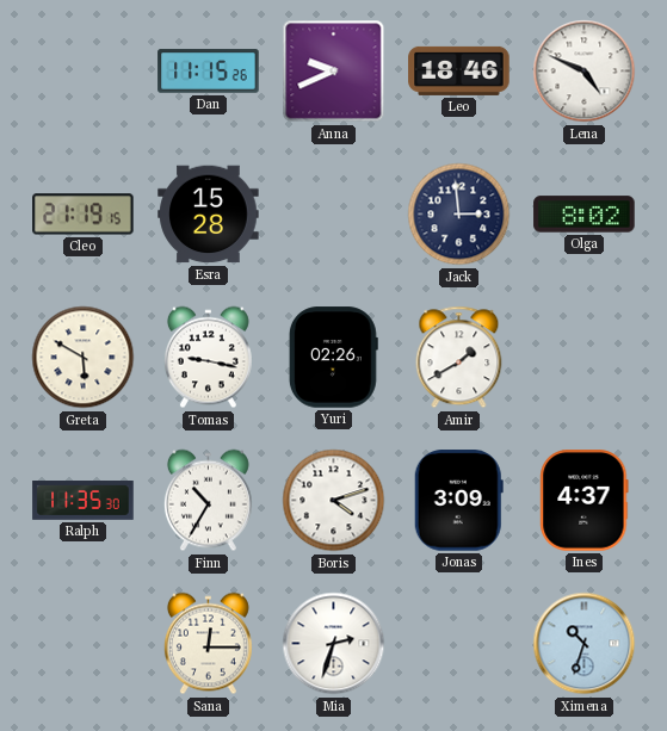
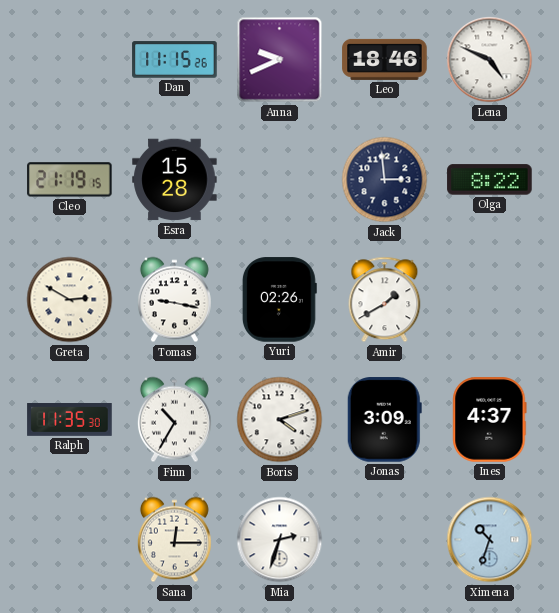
Olga: 8:02 -> 8:22 (490, 180)
Greta: 5:50 -> 2:50 (70, 300)
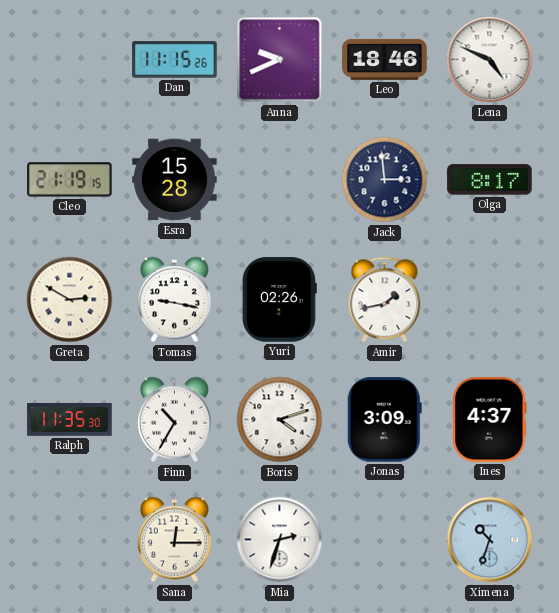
Olga: 8:22 -> 8:17 (490, 180)
Amir: 1:40 -> 1:43 (385, 300)
